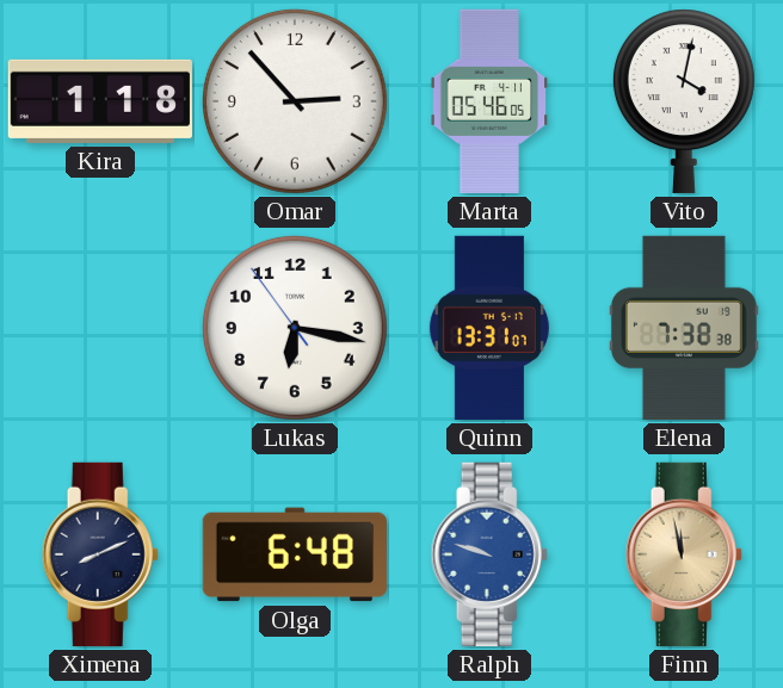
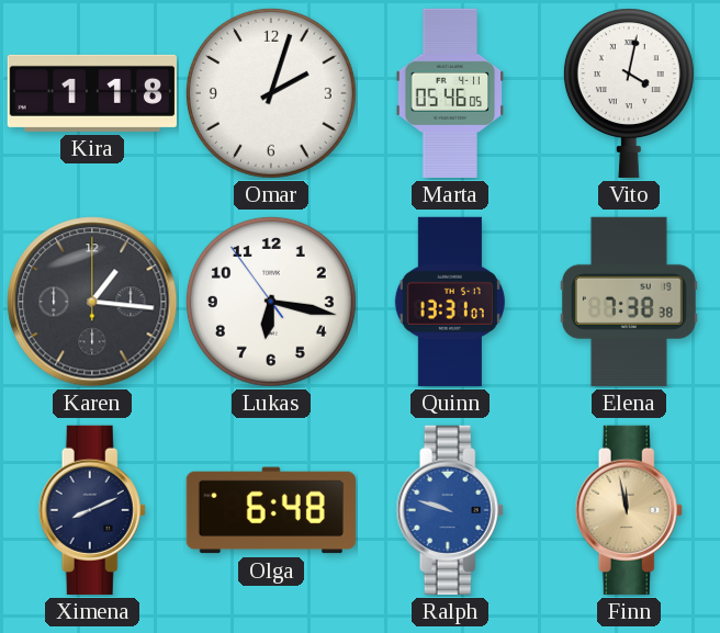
Omar: 2:53 -> 2:03 (271, 93)
Karen: none -> 1:16 (92, 302)
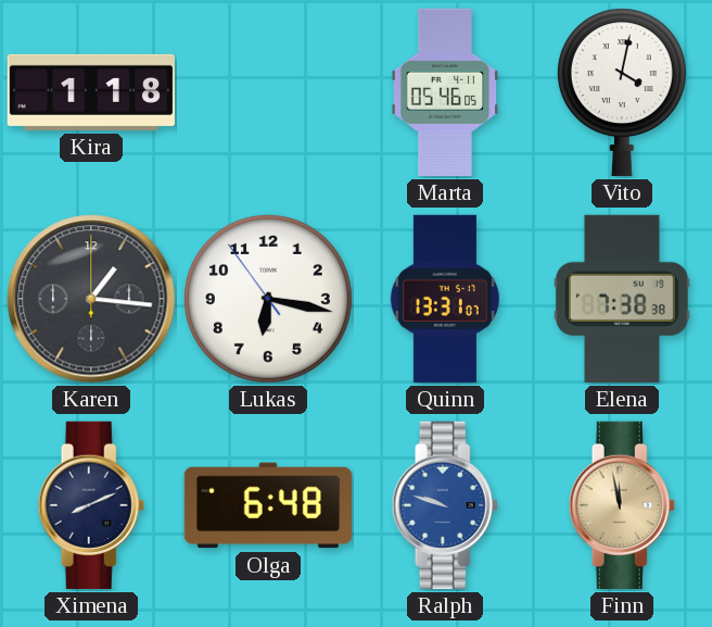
Omar: 2:03 -> none (271, 93)
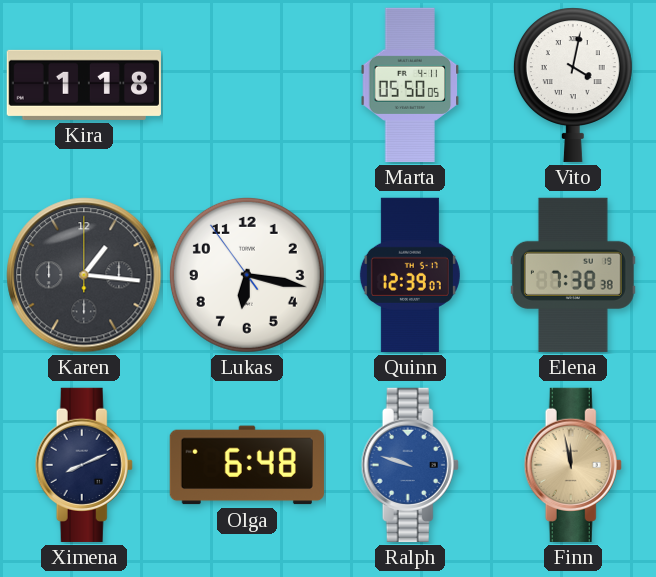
Marta: 05:46 -> 05:50 (410, 85)
Quinn: 13:31 -> 12:39 (410, 275)
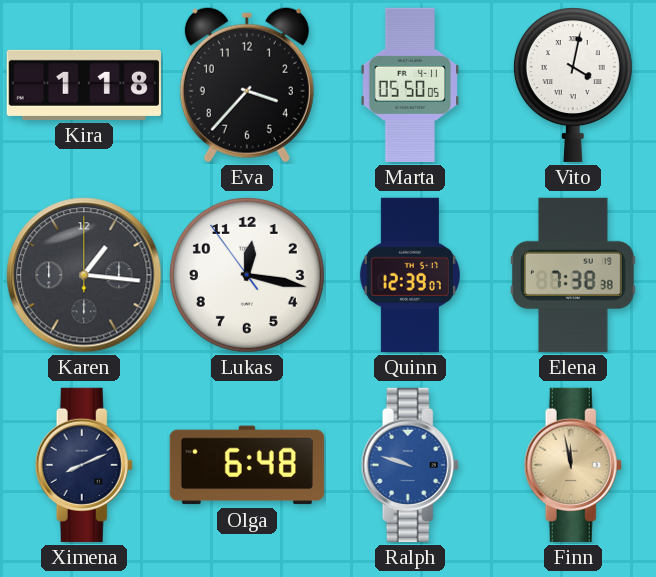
Eva: none -> 3:37 (247, 85)
Lukas: 6:16 -> 12:16 (247, 275)
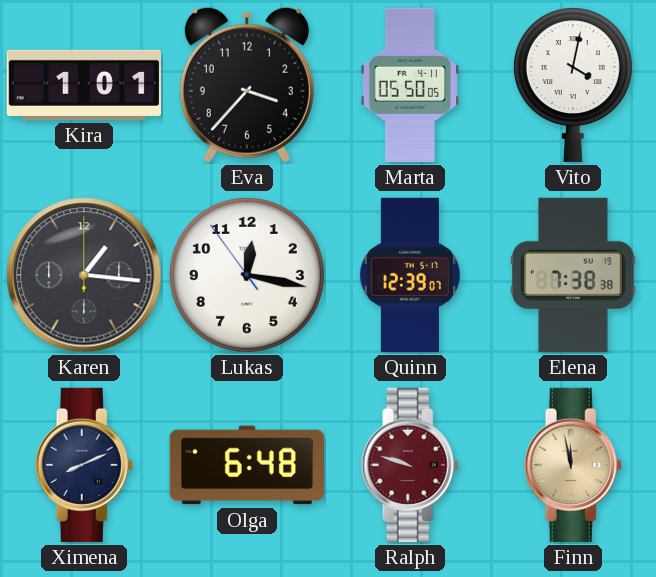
Kira: 1:18 -> 1:01 (84, 85)
Ralph dial: blue -> burgundy (410, 465)
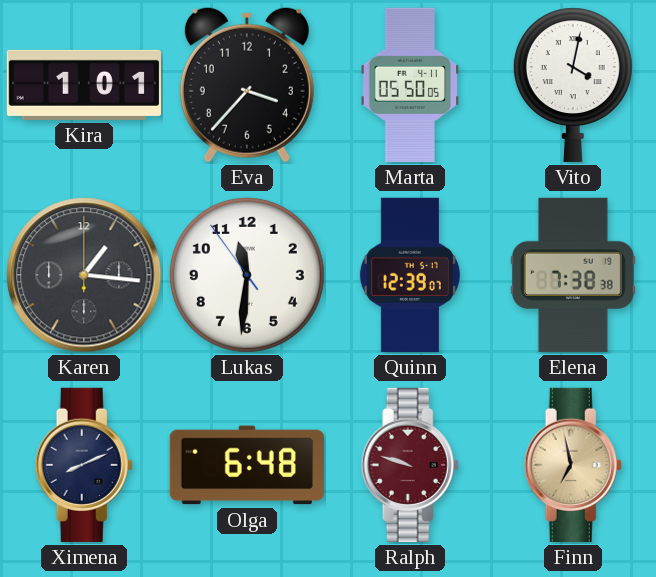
Lukas: 12:16 -> 11:30 (247, 275)
Finn: 11:58 -> 6:58 (573, 465)
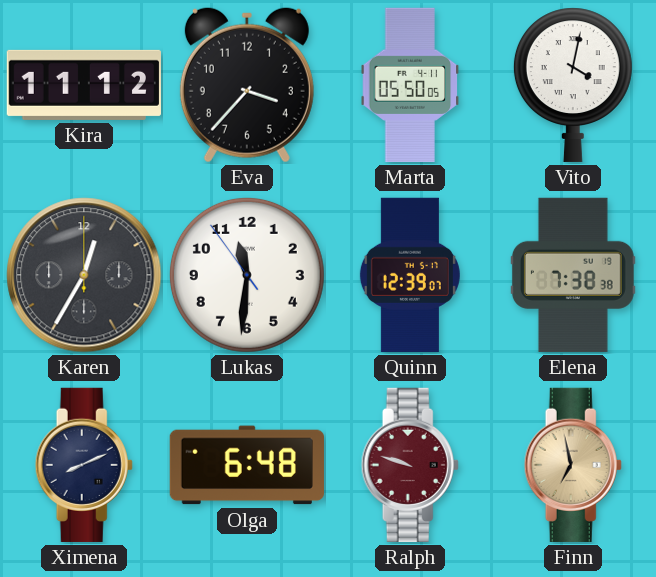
Kira: 1:01 -> 11:12 (84, 85)
Karen: 1:16 -> 12:35 (84, 275)
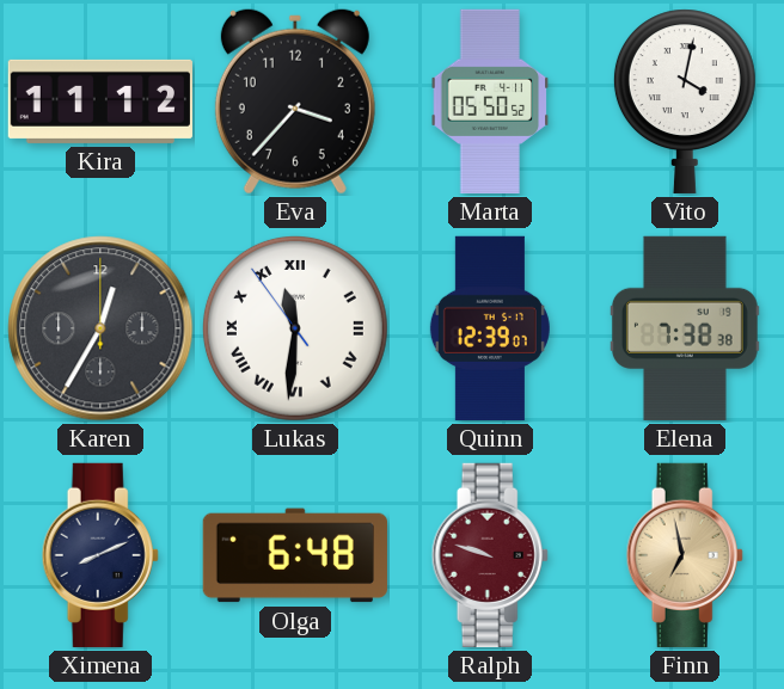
Marta: 05:50:05 -> 05:50:52 (490, 101)
Lukas numerals: Arabic -> Roman (295, 328)
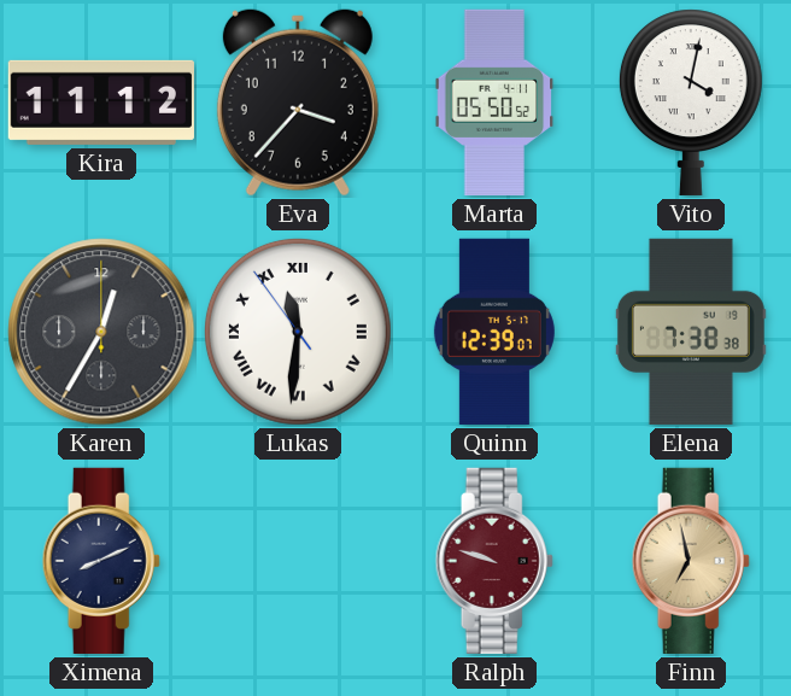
Olga: 6:48 -> none (295, 555)
